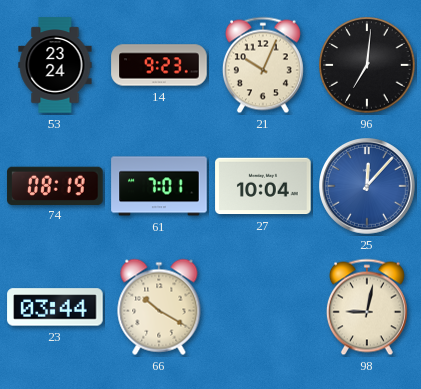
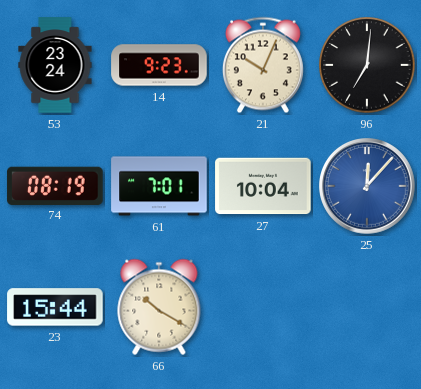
23: 03:44 -> 15:44 (55, 307)
98: 9:02 -> none (367, 307)
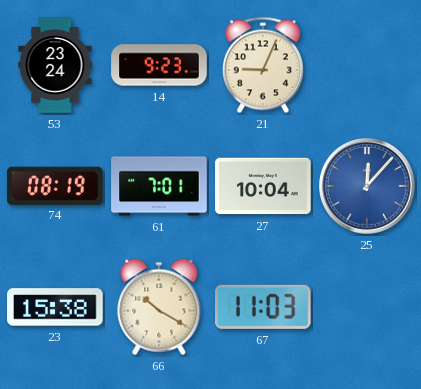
21: 10:04 -> 9:04 (263, 65)
96: 7:01 -> none (367, 65)
23: 15:44 -> 15:38 (55, 307)
67: none -> 11:03 (264, 307)
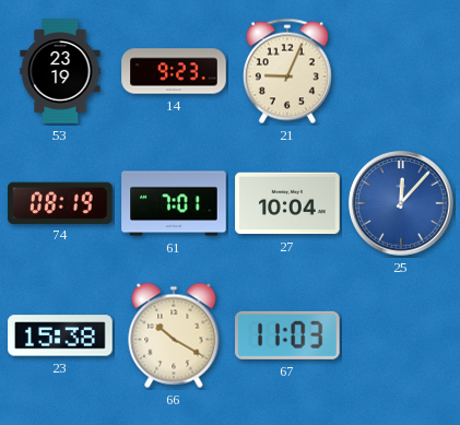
53: 23:24 -> 23:19 (60, 71)
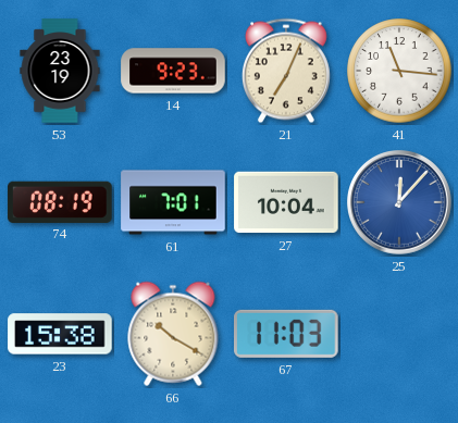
21: 9:04 -> 7:04 (286, 71)
41: none -> 11:16 (399, 71)
